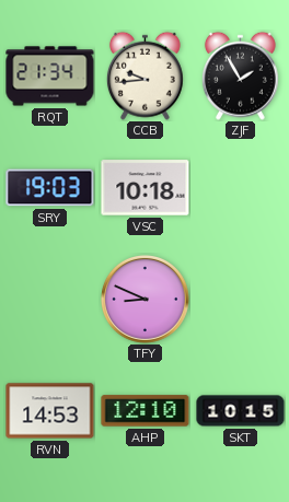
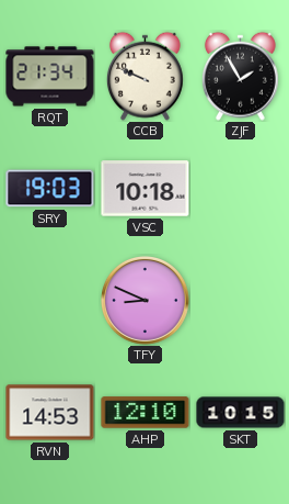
CCB: 9:44 -> 9:49 (144, 76)
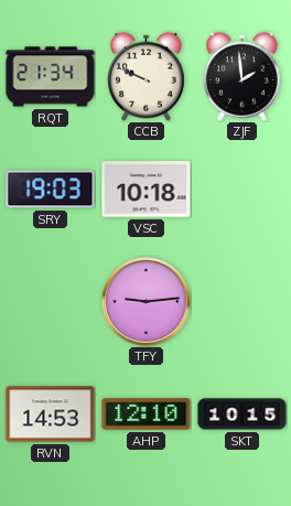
ZJF: 1:55 -> 1:59 (241, 76)
TFY: 8:49 -> 9:14 (147, 302)
